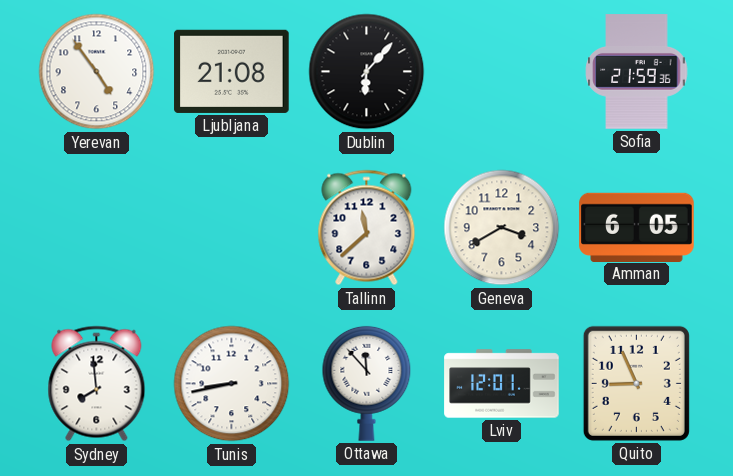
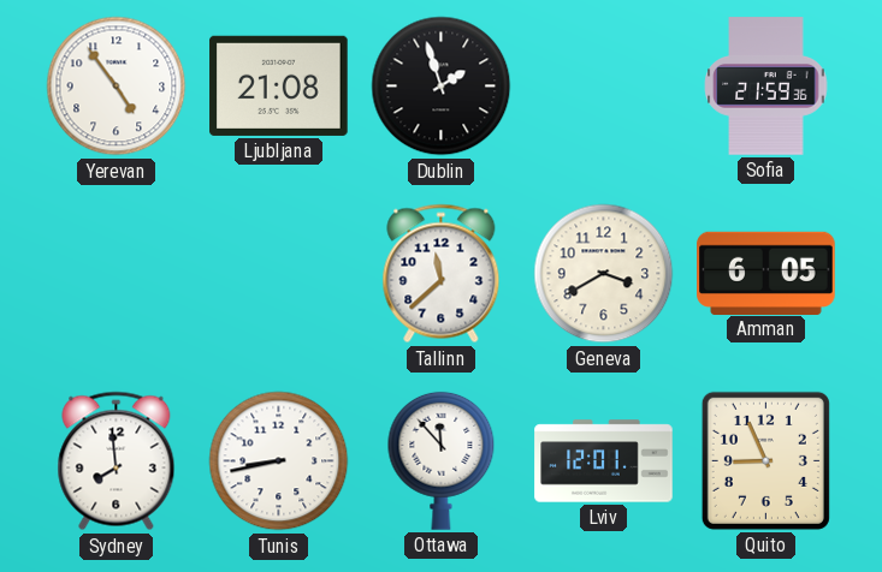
Dublin: 6:07 -> 1:57 (442, 87)
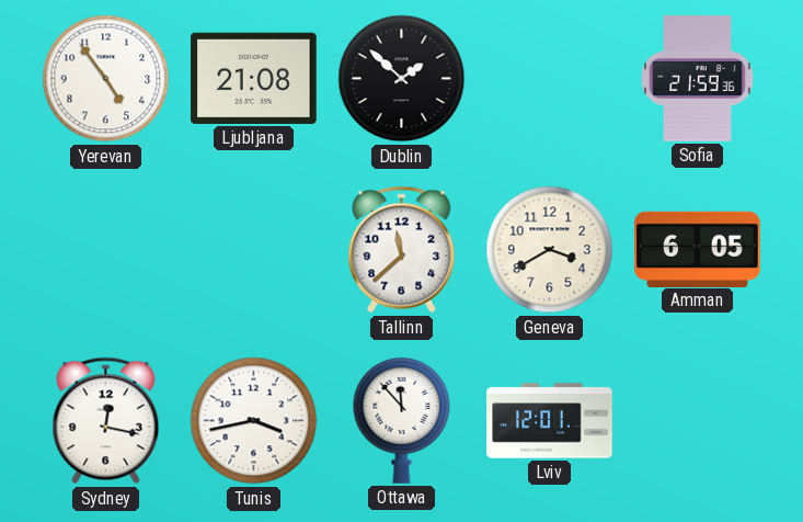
Dublin: 1:57 -> 1:52 (402, 79)
Sydney: 7:59 -> 12:17 (106, 421)
Tunis: 8:43 -> 3:43 (254, 421)
Quito: 8:56 -> none (765, 460)
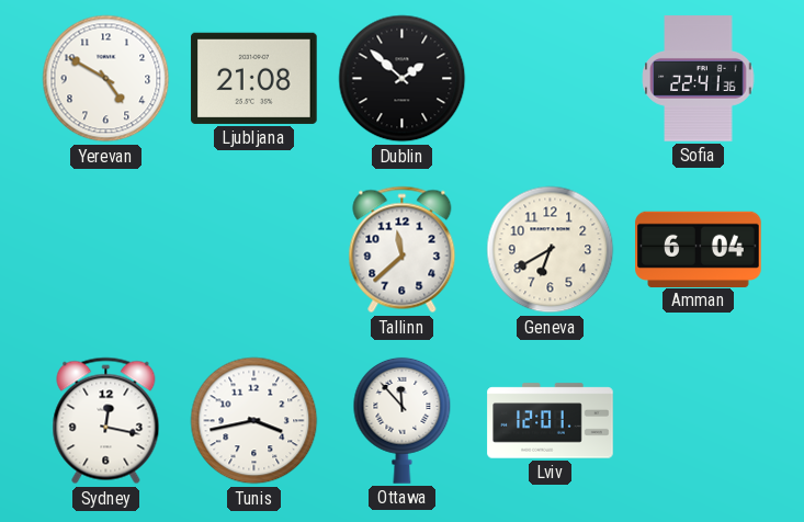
Yerevan: 4:54 -> 4:50 (106, 79)
Sofia: 21:59 -> 22:41 (699, 79)
Geneva: 3:40 -> 6:40 (551, 250)
Amman: 6:05 -> 6:04 (699, 249)
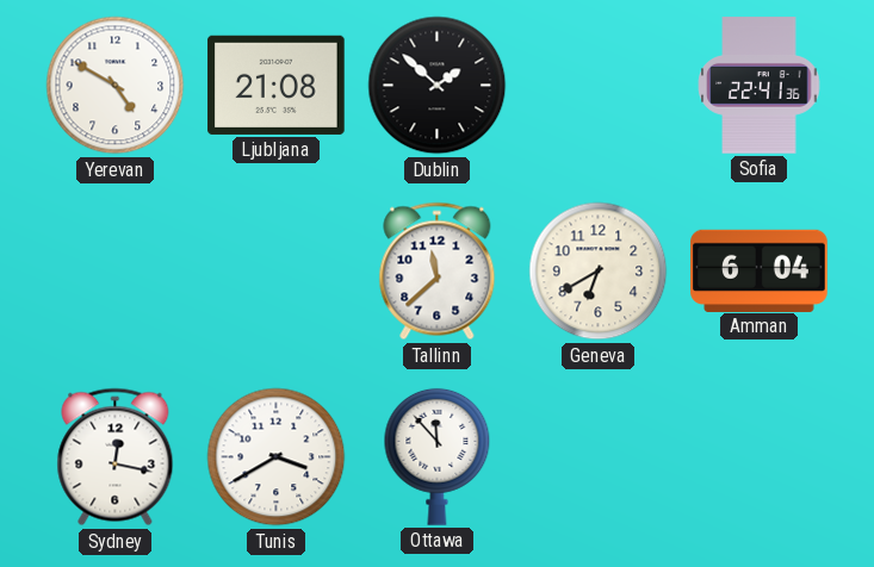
Tunis: 3:43 -> 3:40 (277, 457)
Lviv: 12:01 -> none (551, 421)
